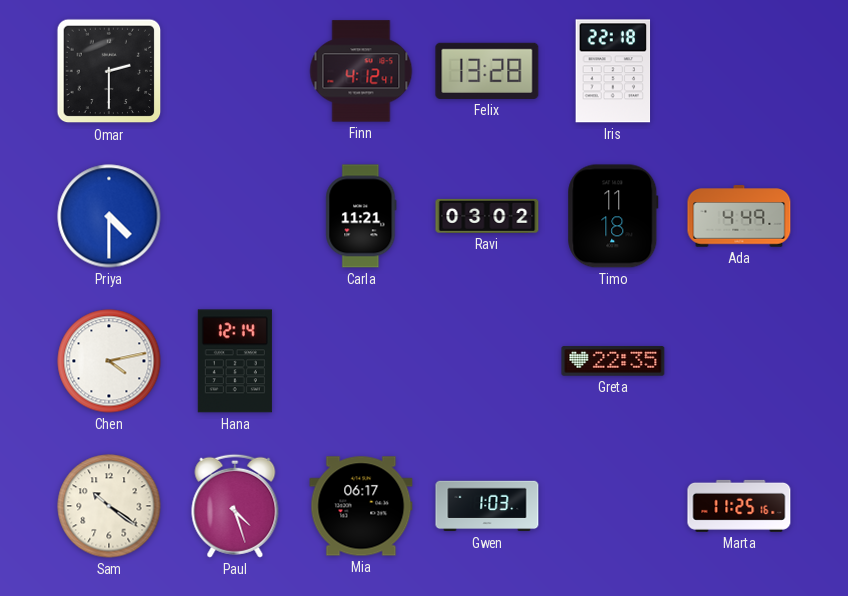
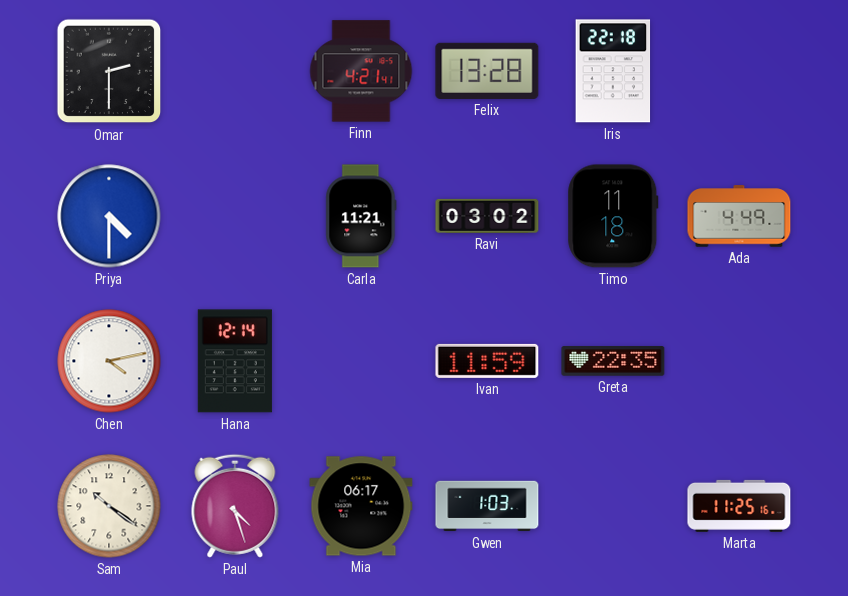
Finn: 4:12 -> 4:21 (361, 71)
Ivan: none -> 11:59 (487, 361)
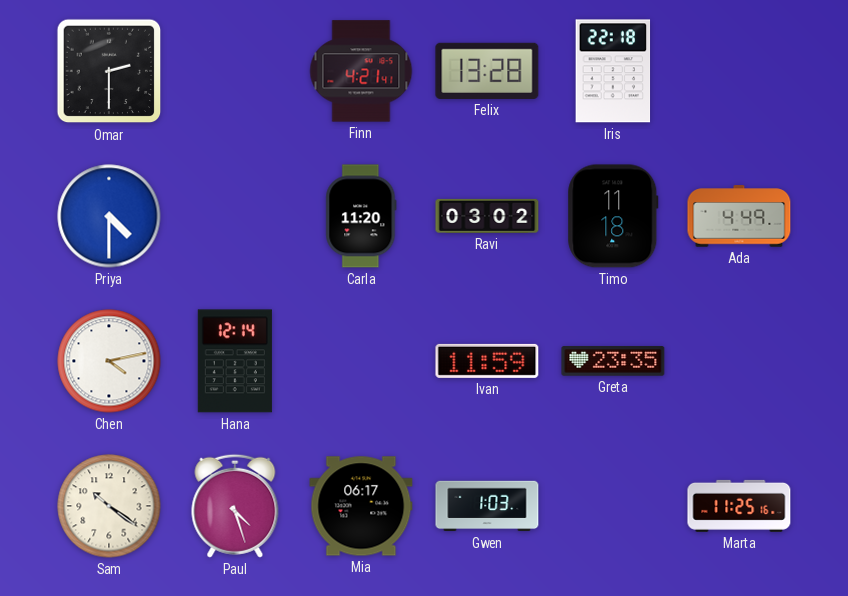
Carla: 11:21 -> 11:20 (361, 216)
Greta: 22:35 -> 23:35 (613, 361)
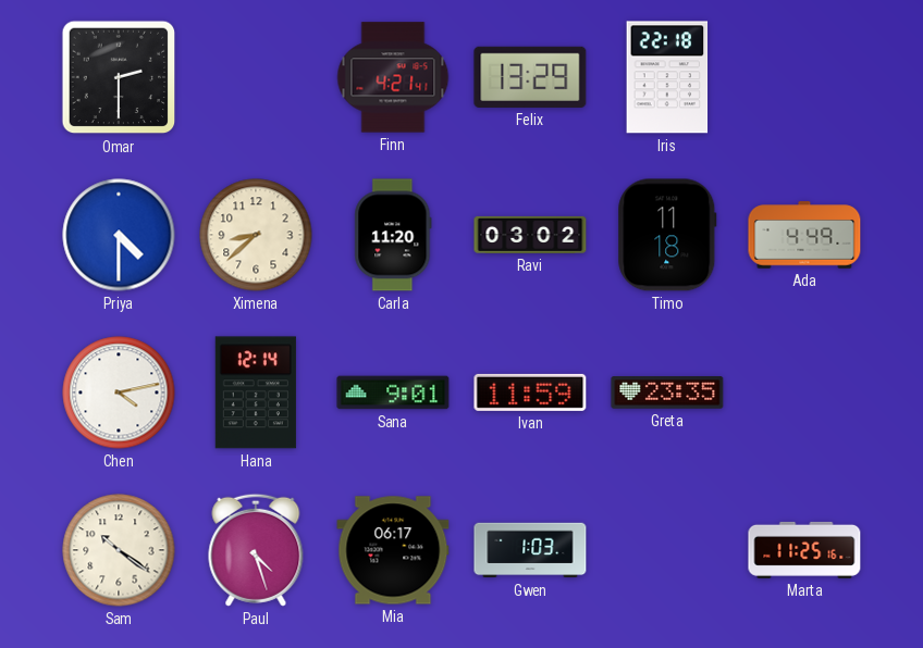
Felix: 13:28 -> 13:29 (530, 77)
Ximena: none -> 8:38 (256, 235)
Sana: none -> 9:01 (393, 392)
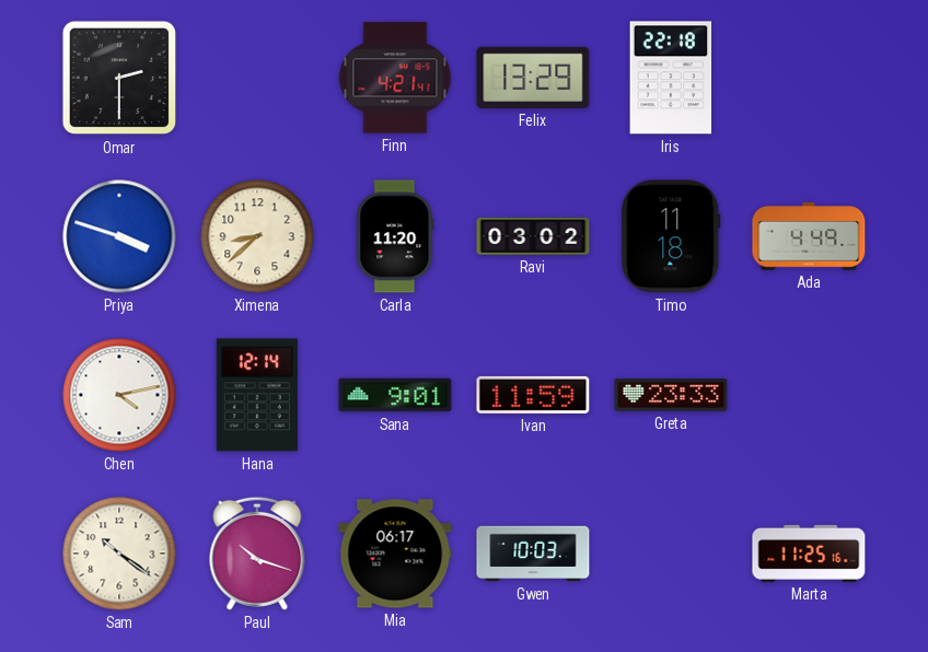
Priya: 4:30 -> 3:48 (119, 236)
Greta: 23:35 -> 23:33 (671, 395)
Paul: 4:27 -> 10:18 (257, 554)
Gwen: 1:03 -> 10:03 (533, 554)
